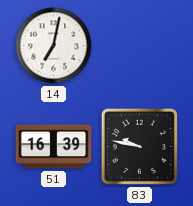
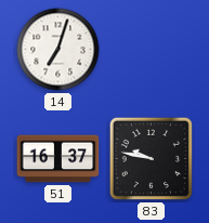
14: 7:02 -> 7:03 (58, 50)
51: 16:39 -> 16:37 (58, 159)
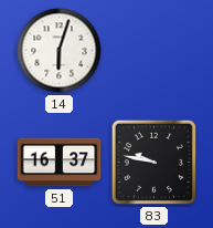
14: 7:03 -> 6:03 (60, 51)
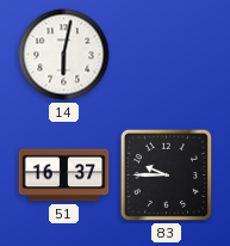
14: 6:03 -> 6:02 (64, 55)
83: 9:47 -> 9:45 (166, 174)
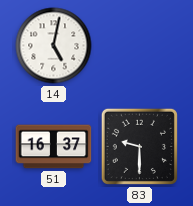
14: 6:02 -> 5:02 (54, 46)
83: 9:45 -> 9:30 (139, 146)
